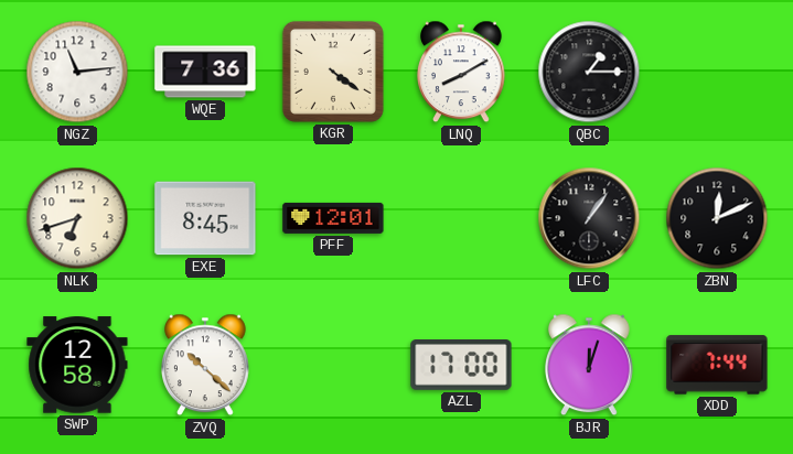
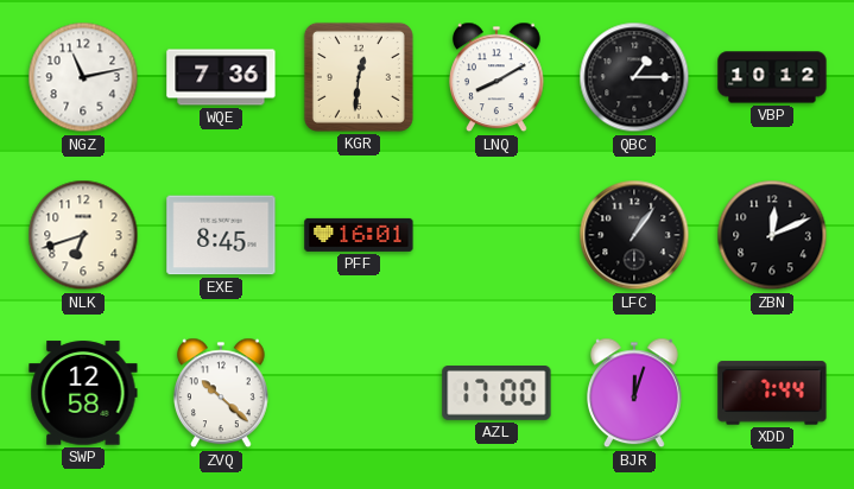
NGZ: 11:14 -> 11:13 (83, 77)
KGR: 4:21 -> 12:31 (359, 77)
VBP: none -> 10:12 (772, 77)
PFF: 12:01 -> 16:01 (359, 235)
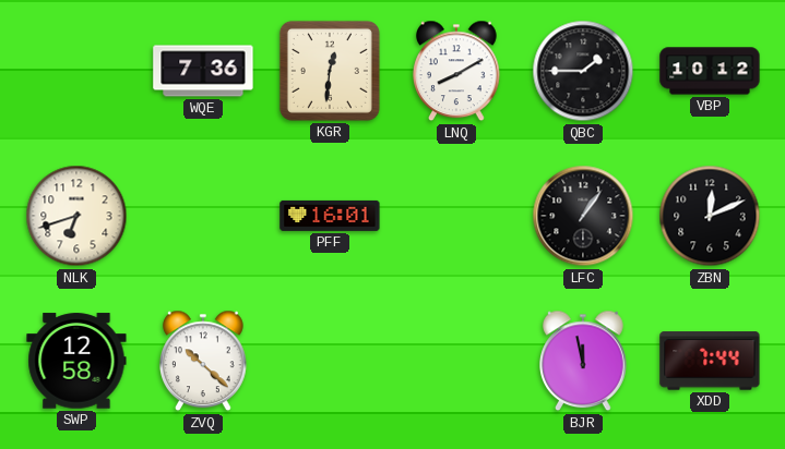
NGZ: 11:13 -> none (83, 77)
QBC: 1:15 -> 1:45 (583, 71)
EXE: 8:45 -> none (221, 235)
AZL: 17:00 -> none (496, 394)
BJR: 12:03 -> 11:58 (584, 361)
